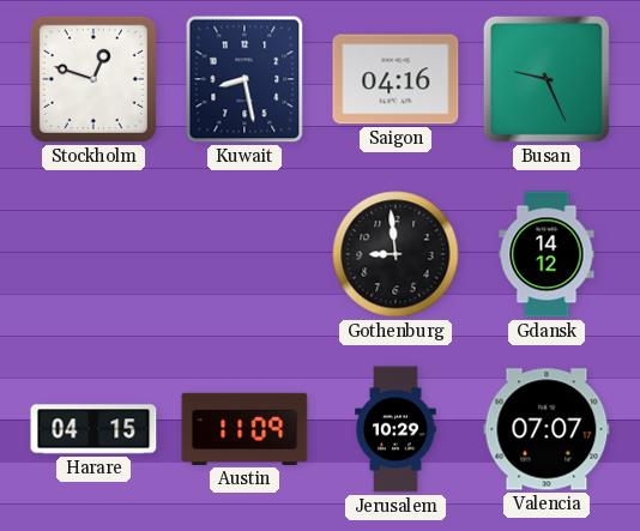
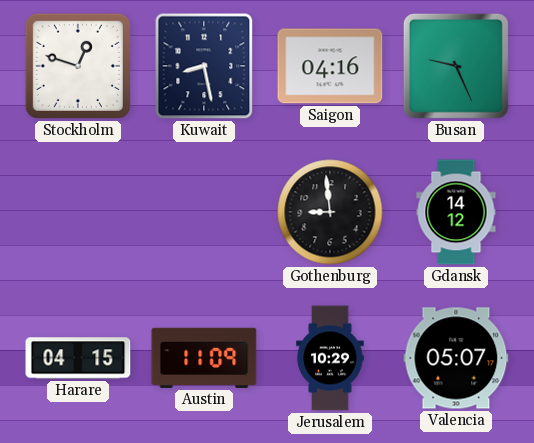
Valencia: 07:07 -> 05:07 (456, 358)
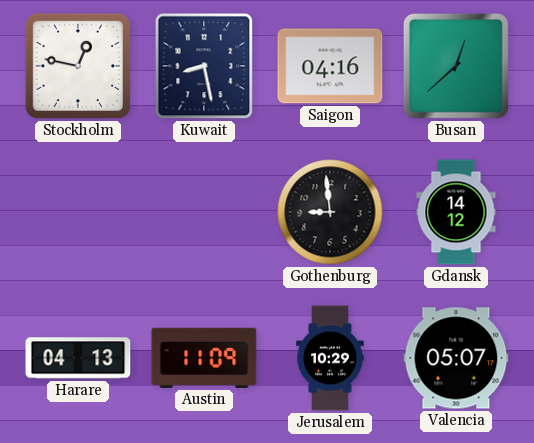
Stockholm: 12:48 -> 12:47 (78, 66)
Busan: 9:26 -> 12:38 (456, 66)
Harare: 04:15 -> 04:13 (78, 358)
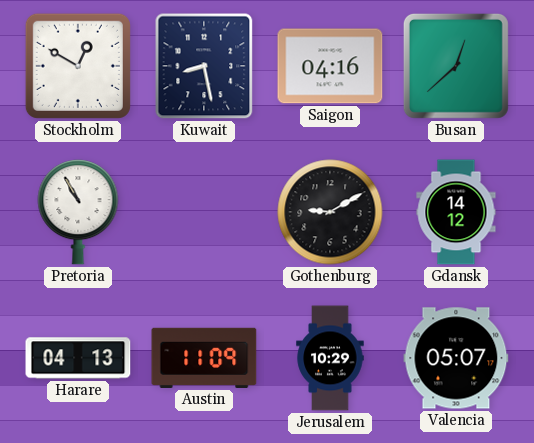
Stockholm: 12:47 -> 12:50 (78, 66)
Pretoria: none -> 10:55 (78, 212)
Gothenburg: 8:59 -> 9:10 (330, 212)
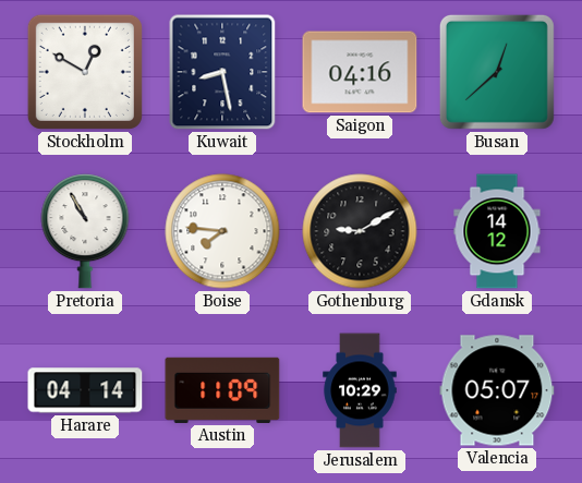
Boise: none -> 7:46 (222, 231)
Harare: 04:13 -> 04:14 (85, 390)
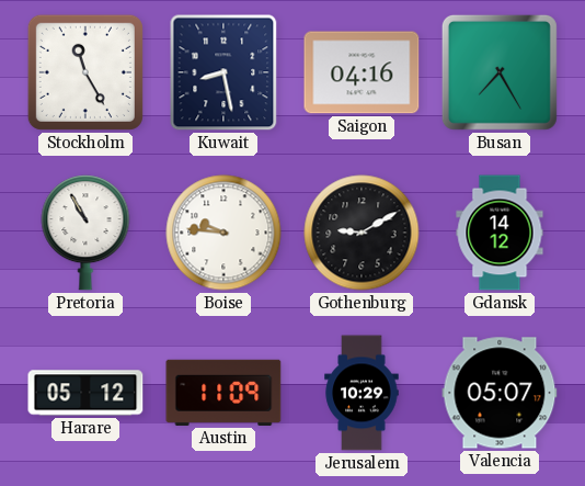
Stockholm: 12:50 -> 11:25 (85, 72)
Busan: 12:38 -> 7:25 (500, 72)
Boise: 7:46 -> 9:46 (223, 233)
Harare: 04:14 -> 05:12 (85, 393)
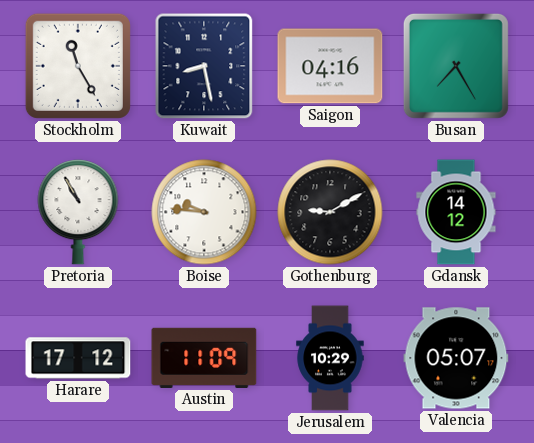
Harare: 05:12 -> 17:12 (78, 358)
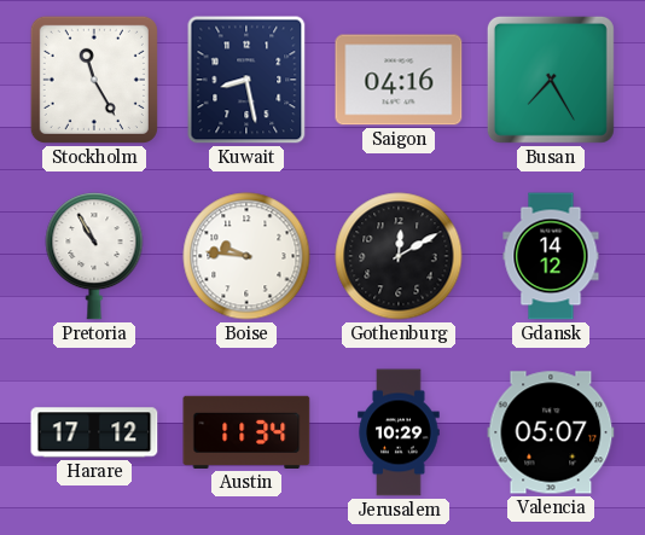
Gothenburg: 9:10 -> 12:10 (399, 256)
Austin: 11:09 -> 11:34 (246, 432)
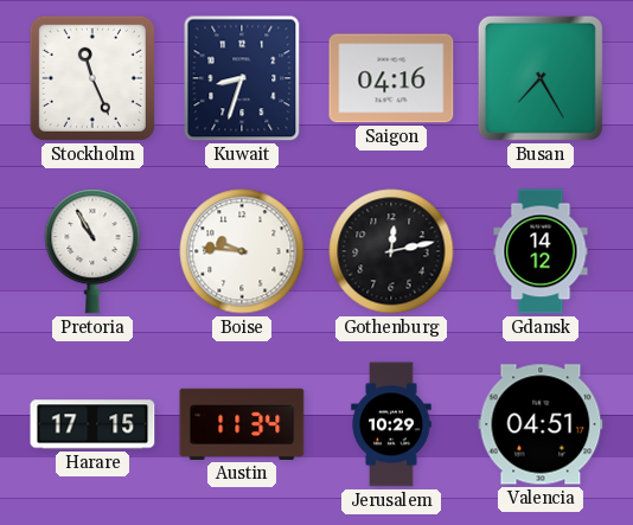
Stockholm: 11:25 -> 11:26 (92, 78)
Kuwait: 8:28 -> 8:33 (242, 78)
Gothenburg: 12:10 -> 12:13 (391, 251)
Harare: 17:12 -> 17:15 (92, 424)
Valencia: 05:07 -> 04:51 (541, 424)
